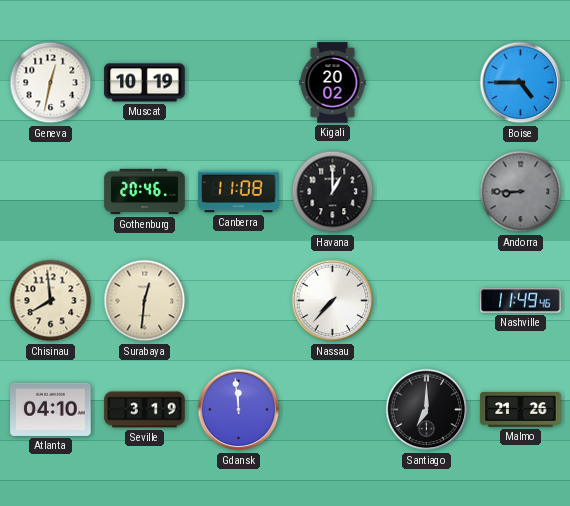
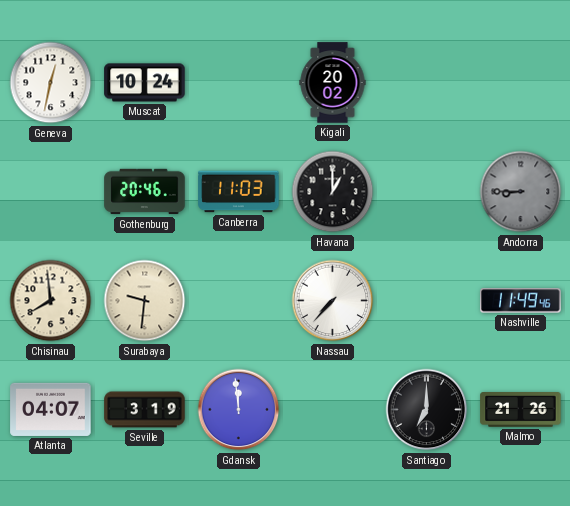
Muscat: 10:19 -> 10:24 (145, 83)
Boise: 4:45 -> none (521, 83)
Canberra: 11:08 -> 11:03 (239, 192)
Surabaya: 12:31 -> 9:31 (145, 301)
Atlanta: 04:10 -> 04:07 (51, 409)
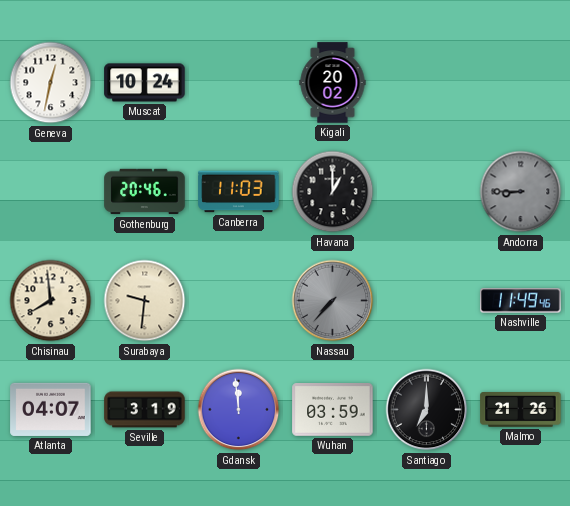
Nassau dial: white -> grey (333, 301)
Wuhan: none -> 03:59 (333, 410)
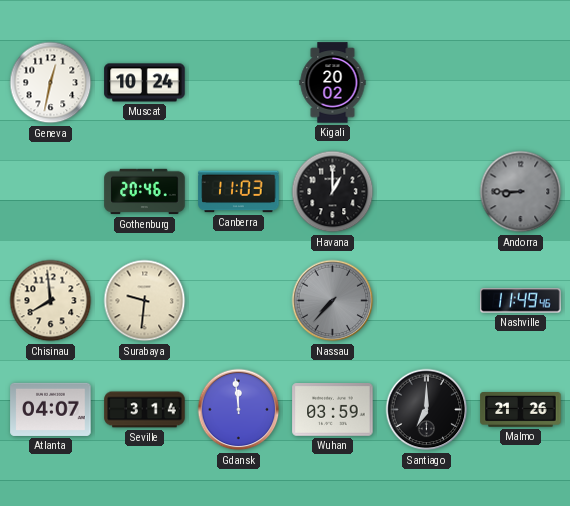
Seville: 3:19 -> 3:14 (145, 410)
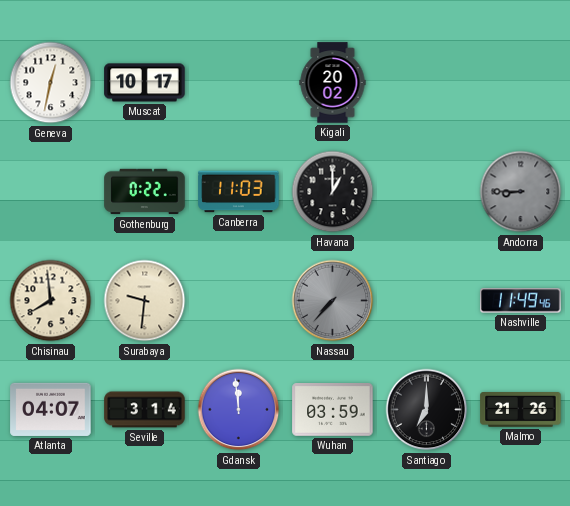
Muscat: 10:24 -> 10:17 (145, 83)
Gothenburg: 20:46 -> 0:22 (145, 192)
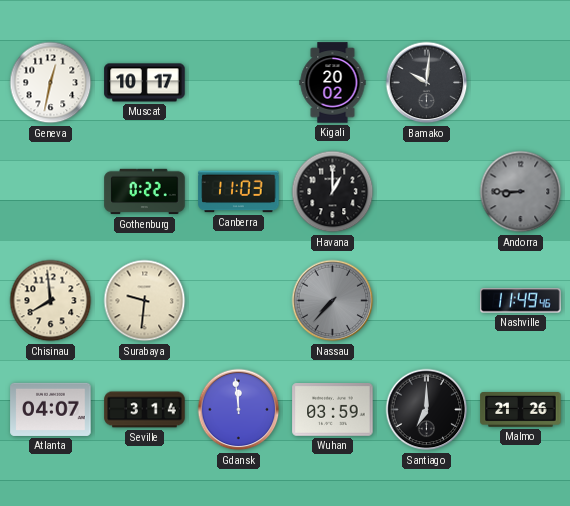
Bamako: none -> 10:01 (427, 83)
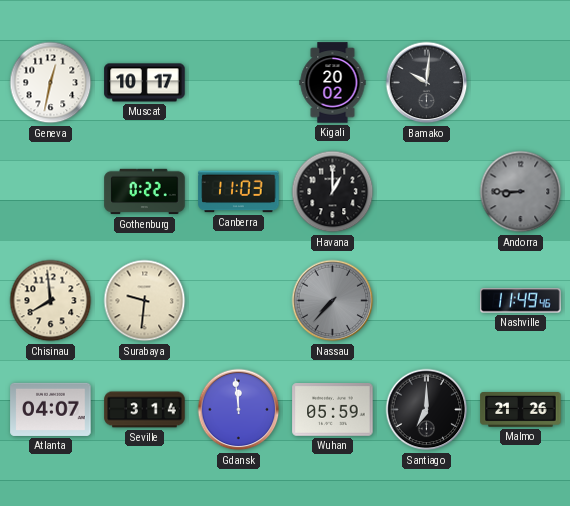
Wuhan: 03:59 -> 05:59 (333, 410)
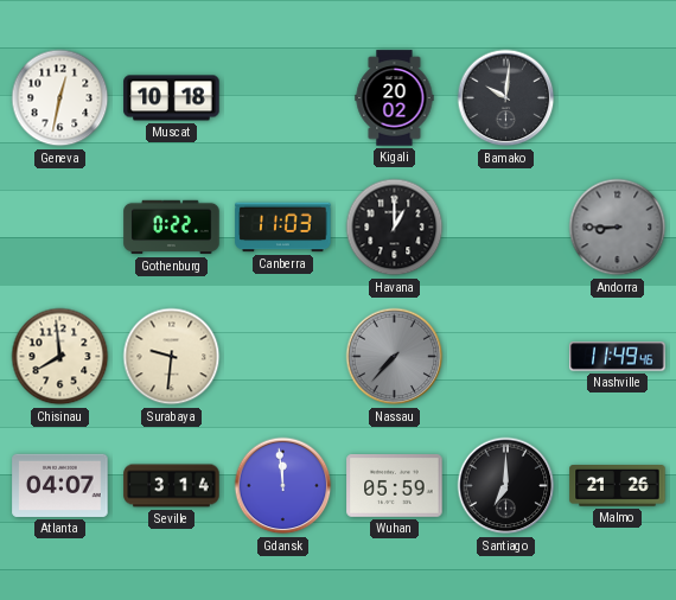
Muscat: 10:17 -> 10:18 (172, 98)
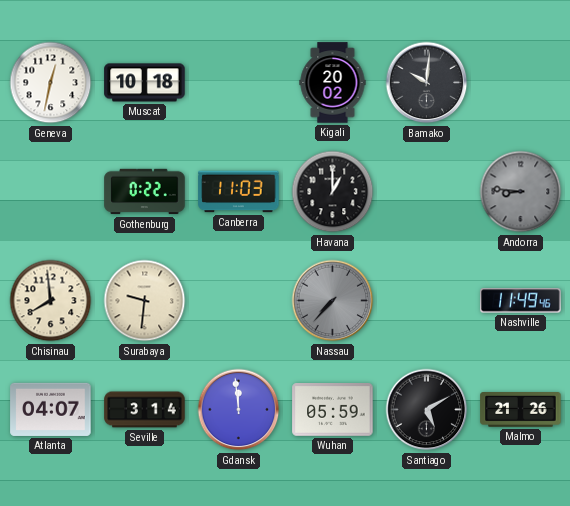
Andorra: 8:45 -> 8:46 (521, 192)
Santiago: 7:00 -> 5:10 (427, 410)
